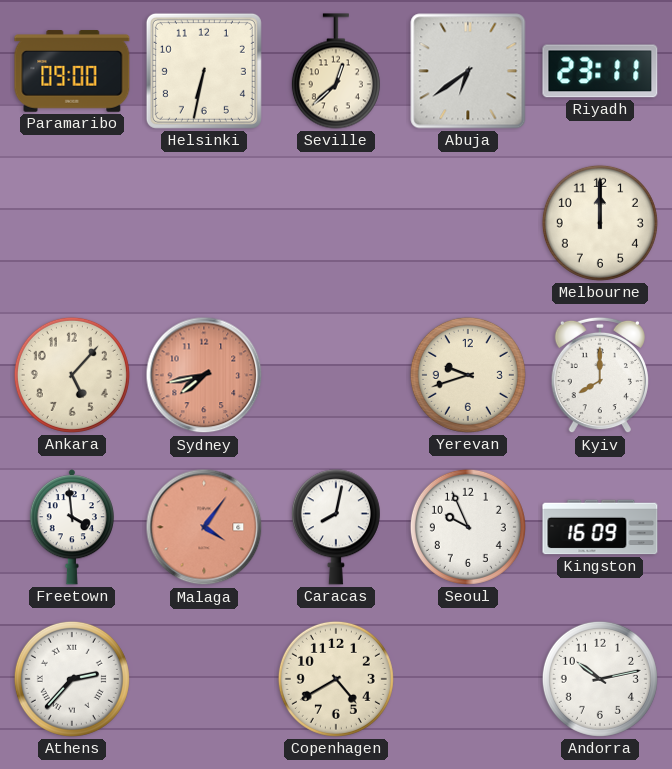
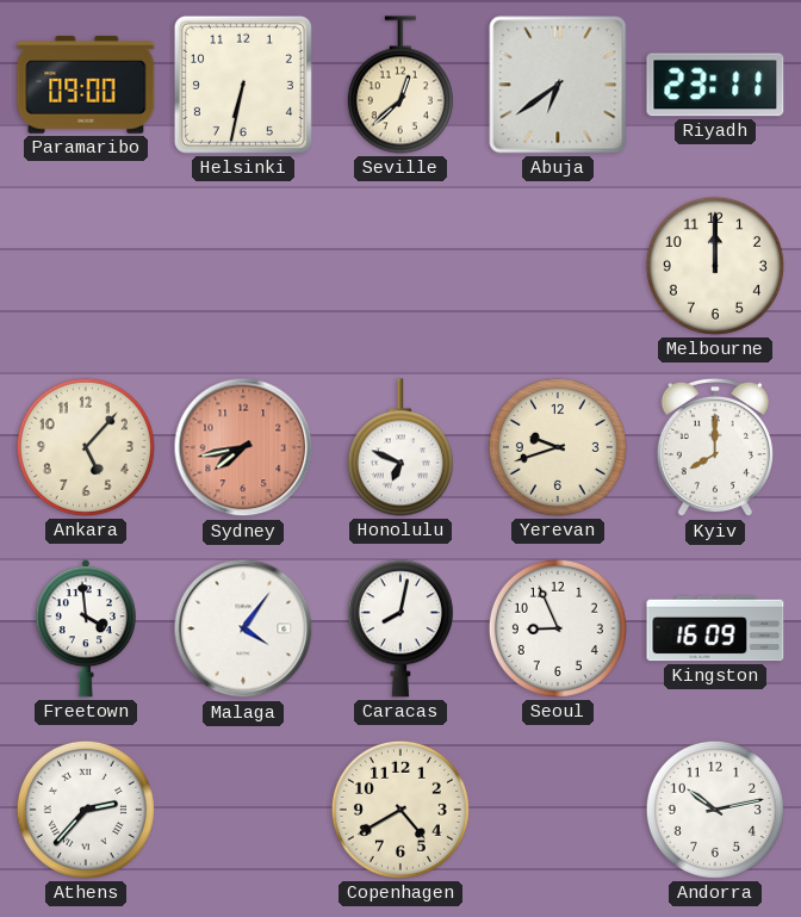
Honolulu: none -> 6:49 (401, 447)
Malaga dial: salmon -> white (243, 628)
Seoul: 9:56 -> 8:56 (558, 628)
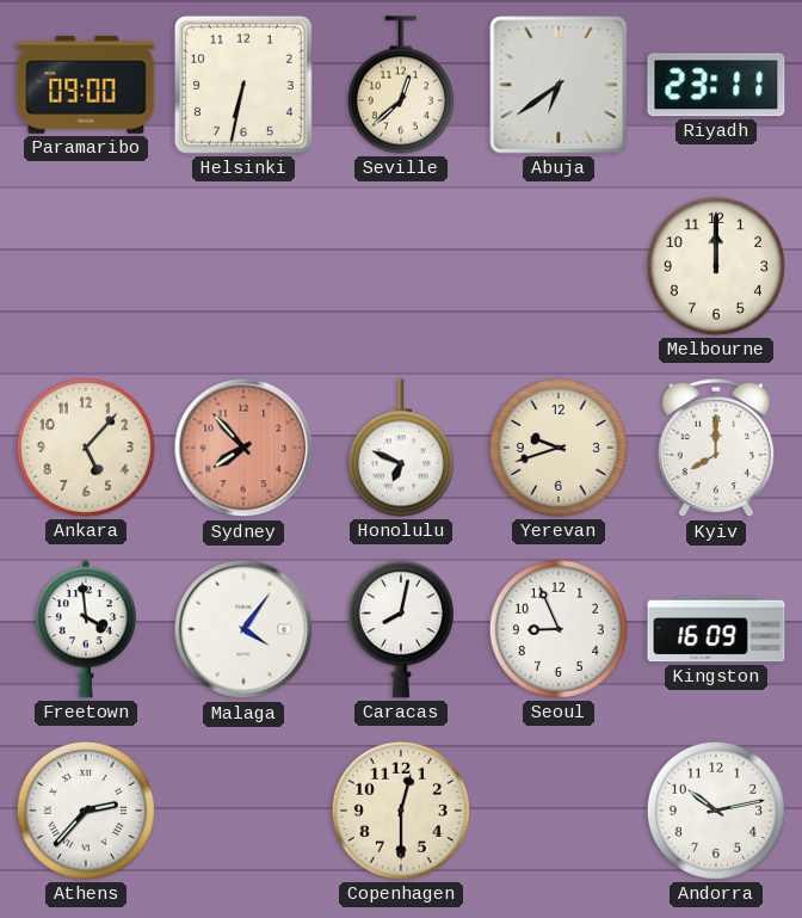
Sydney: 7:43 -> 7:53 (243, 448)
Copenhagen: 4:40 -> 12:30 (401, 811)
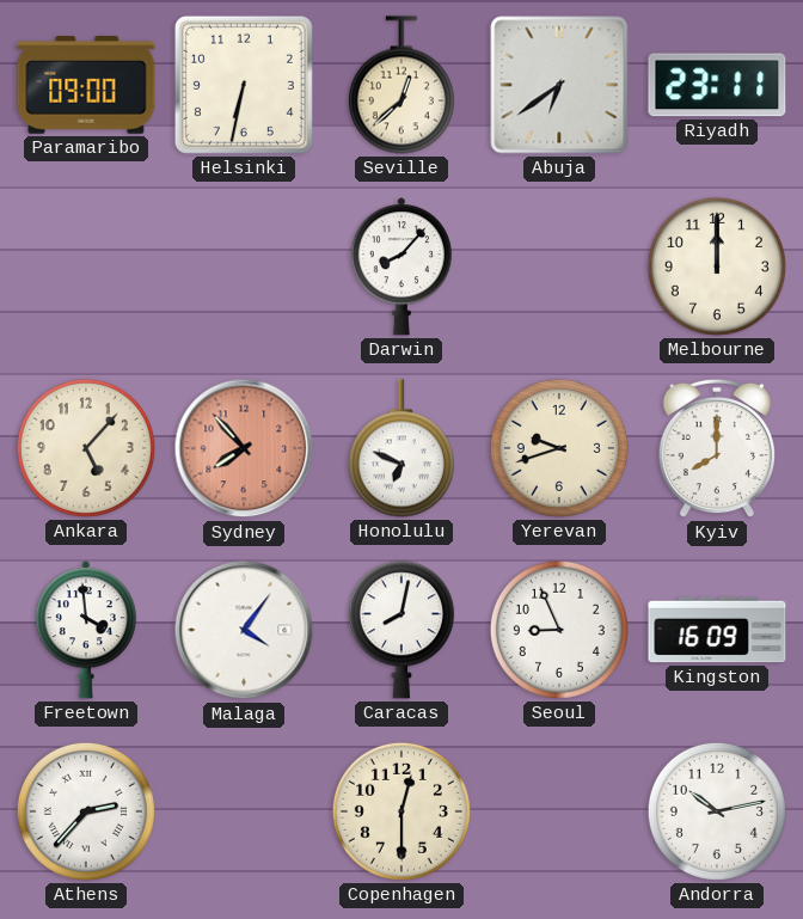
Darwin: none -> 8:07 (401, 266)
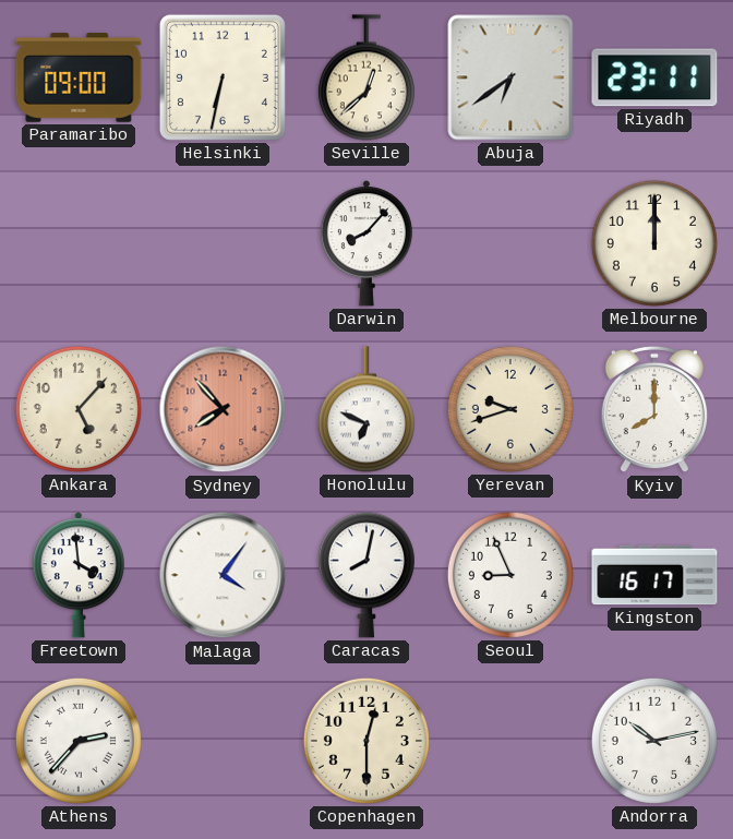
Kingston: 16:09 -> 16:17 (654, 575)
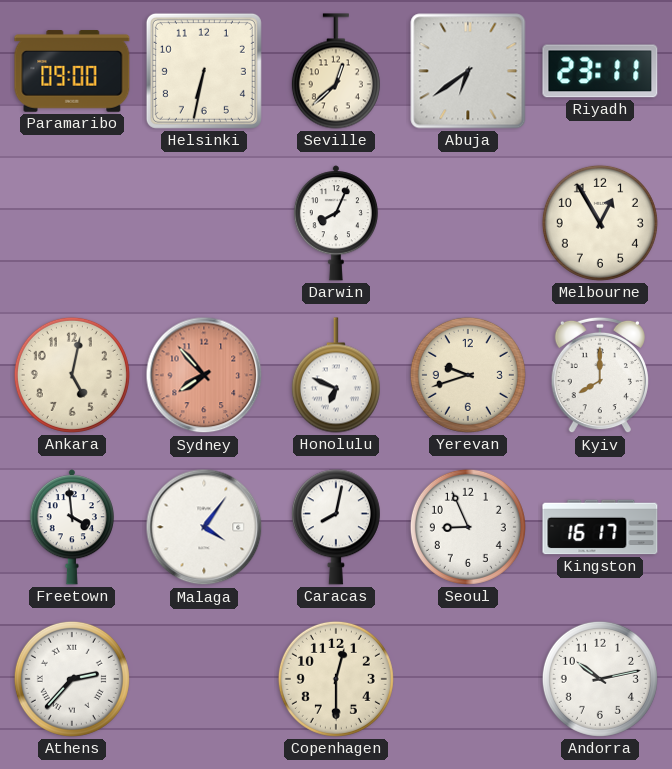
Darwin: 8:07 -> 8:04 (336, 223)
Melbourne: 12:00 -> 12:55 (600, 223)
Ankara: 5:07 -> 5:02 (72, 375)
